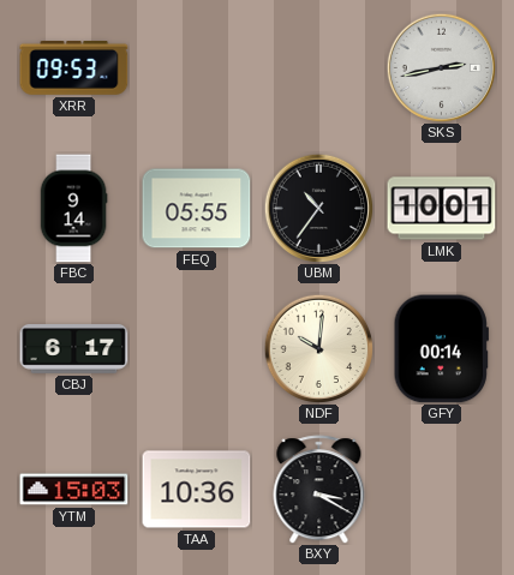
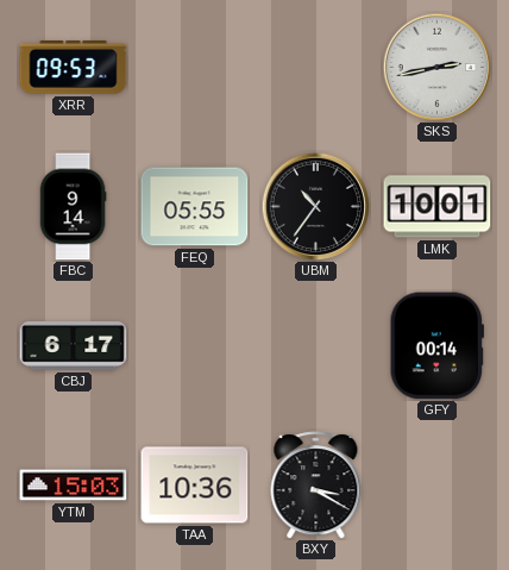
NDF: 10:01 -> none (318, 348)
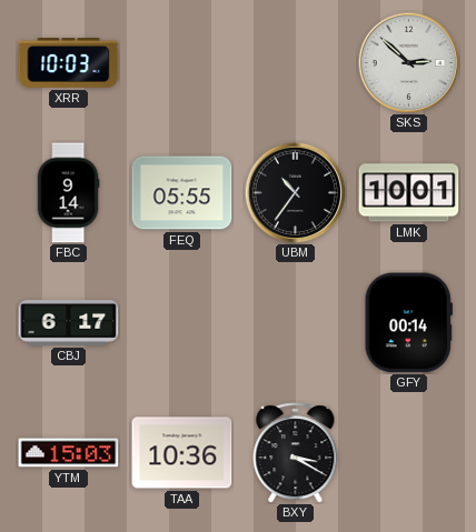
XRR: 09:53 -> 10:03 (69, 63)
SKS: 2:43 -> 2:52 (408, 62)
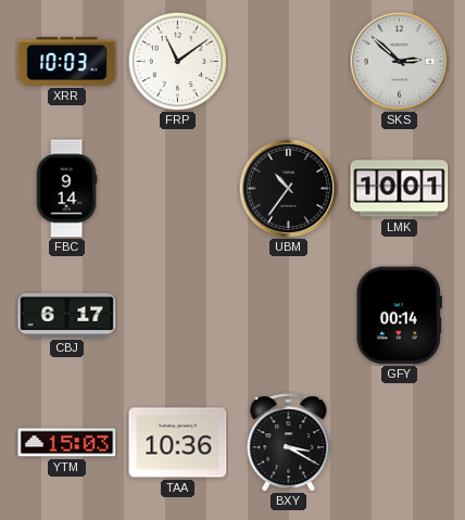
FRP: none -> 11:09 (177, 61)
FEQ: 05:55 -> none (182, 193)
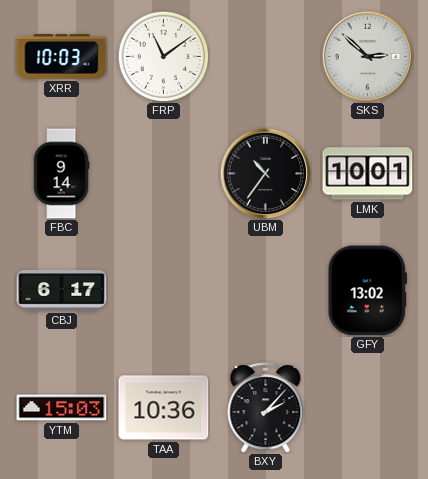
GFY: 00:14 -> 13:02 (367, 291)
BXY: 3:20 -> 2:07 (266, 408)
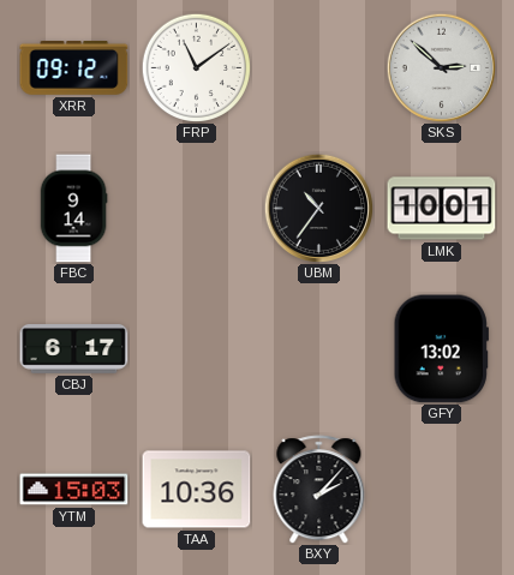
XRR: 10:03 -> 09:12 (74, 68)
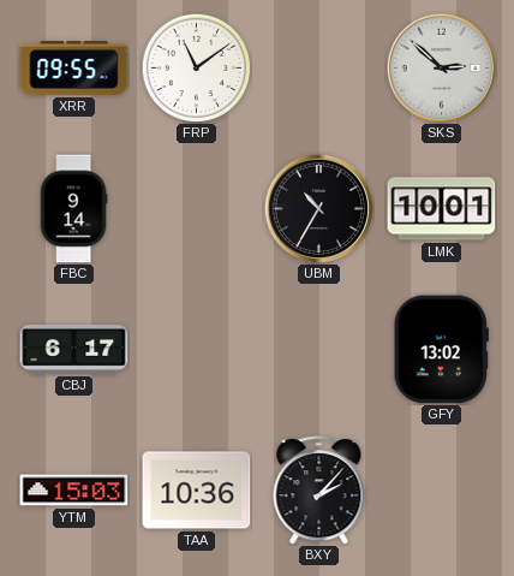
XRR: 09:12 -> 09:55 (74, 69)
UBM: 10:36 -> 10:35 (318, 208)
